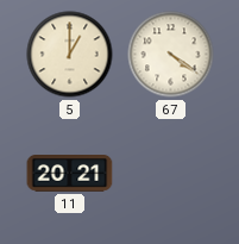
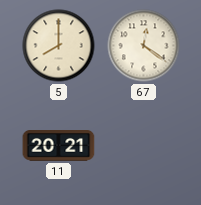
5: 1:00 -> 8:00 (59, 46)
67: 4:21 -> 12:21 (144, 46)
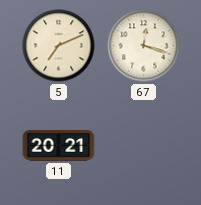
5: 8:00 -> 7:11 (59, 46)
67: 12:21 -> 12:18 (144, 46)
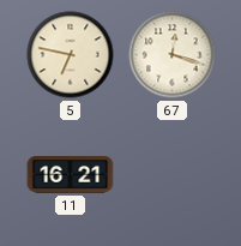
5: 7:11 -> 6:47 (71, 55)
11: 20:21 -> 16:21 (71, 175)
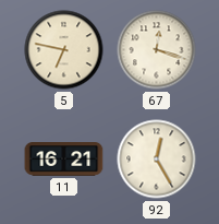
92: none -> 12:25 (157, 160)
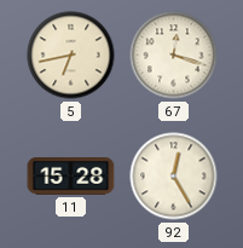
5: 6:47 -> 6:43 (71, 56)
11: 16:21 -> 15:28 (71, 177)
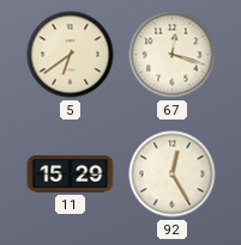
5: 6:43 -> 6:39 (71, 55)
11: 15:28 -> 15:29 (71, 174)
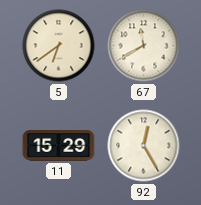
67: 12:18 -> 11:40 (144, 46)
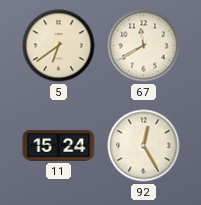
11: 15:29 -> 15:24 (59, 146)
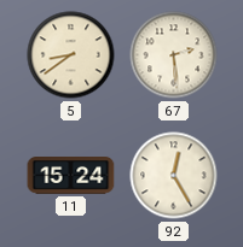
5: 6:39 -> 8:39 (71, 55)
67: 11:40 -> 2:29 (174, 55)
